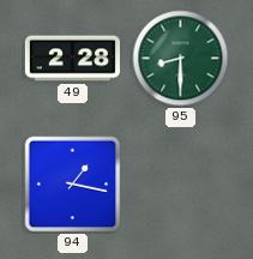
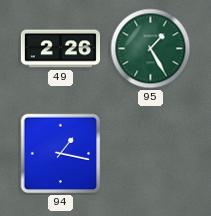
49: 2:28 -> 2:26 (60, 49)
95: 8:30 -> 1:25 (151, 49)
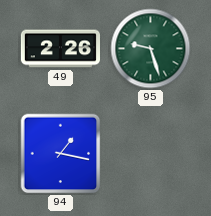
95: 1:25 -> 9:27 (151, 49)
